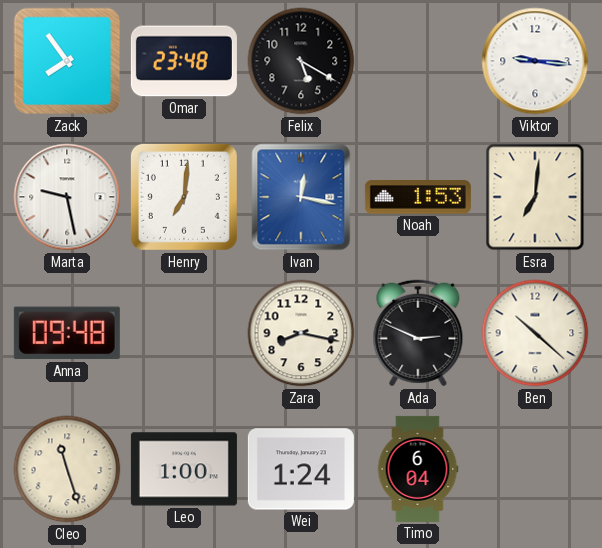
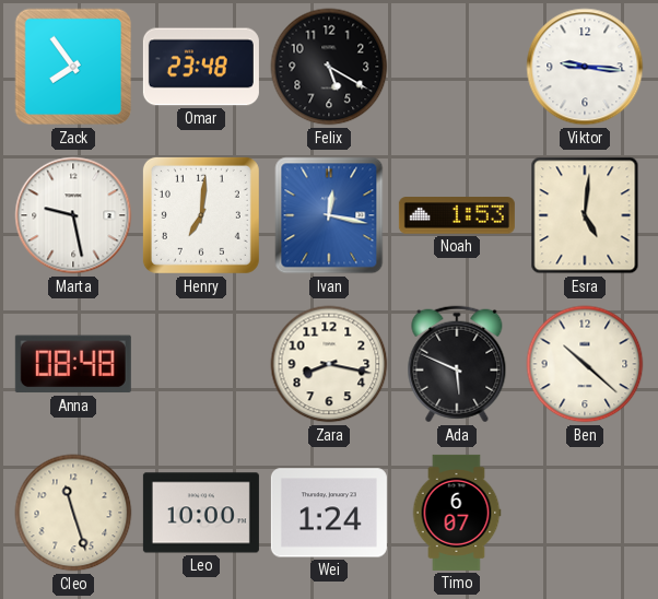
Esra: 7:01 -> 5:01 (585, 215)
Anna: 09:48 -> 08:48 (73, 364)
Ada: 2:49 -> 5:49 (457, 364)
Leo: 1:00 -> 10:00 (201, 513)
Timo: 6:04 -> 6:07 (457, 513)
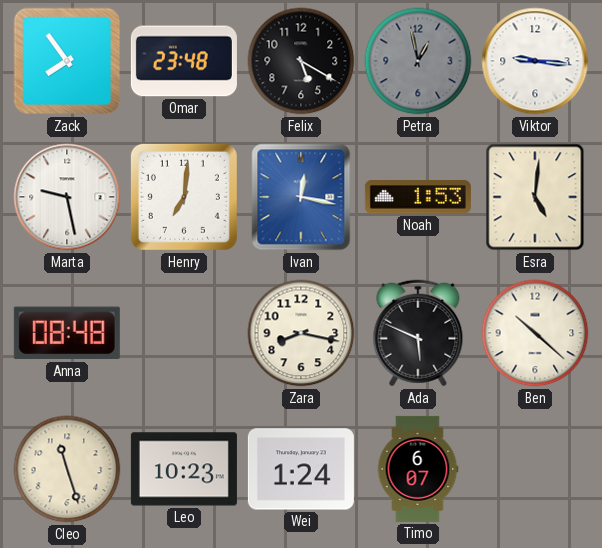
Petra: none -> 12:58 (418, 61)
Leo: 10:00 -> 10:23 (184, 469)
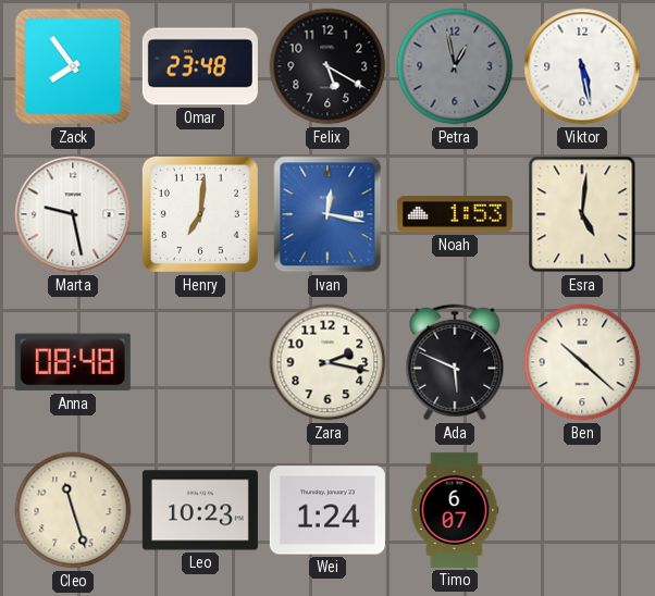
Viktor: 9:16 -> 5:28 (582, 66)
Zara: 8:17 -> 2:17 (327, 362)
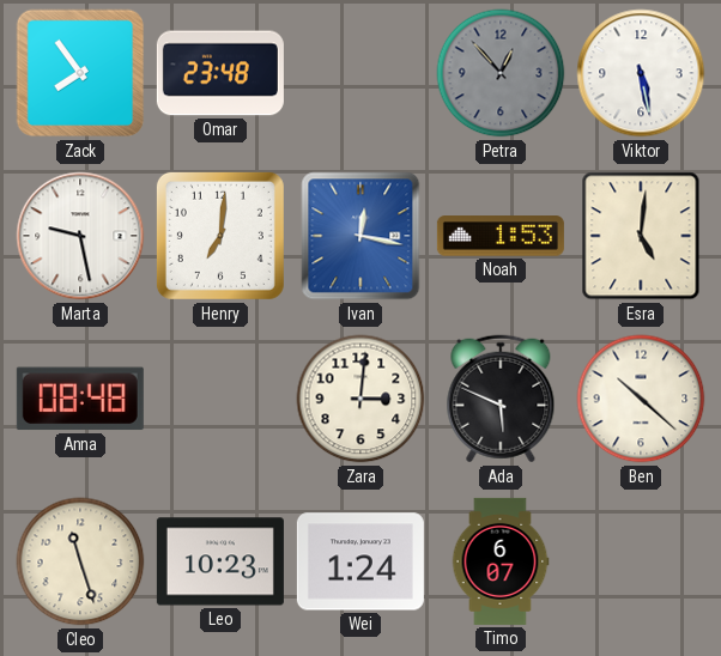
Felix: 5:20 -> none (327, 66)
Petra: 12:58 -> 12:53 (501, 73)
Zara: 2:17 -> 3:01 (360, 399)
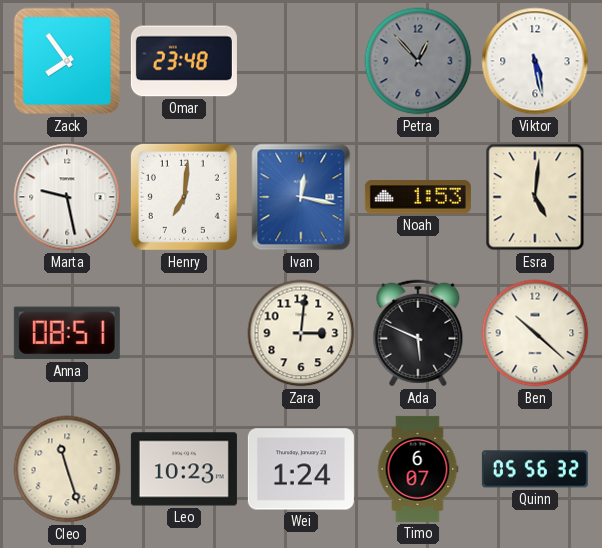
Anna: 08:48 -> 08:51 (67, 333)
Quinn: none -> 05:56 (535, 469)
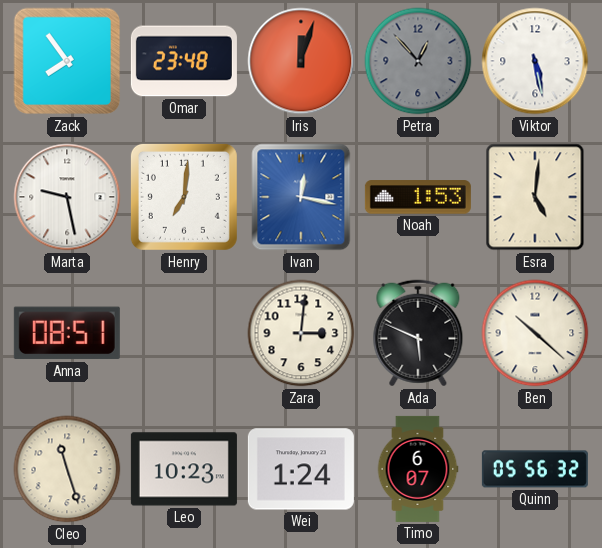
Iris: none -> 12:03 (301, 61)
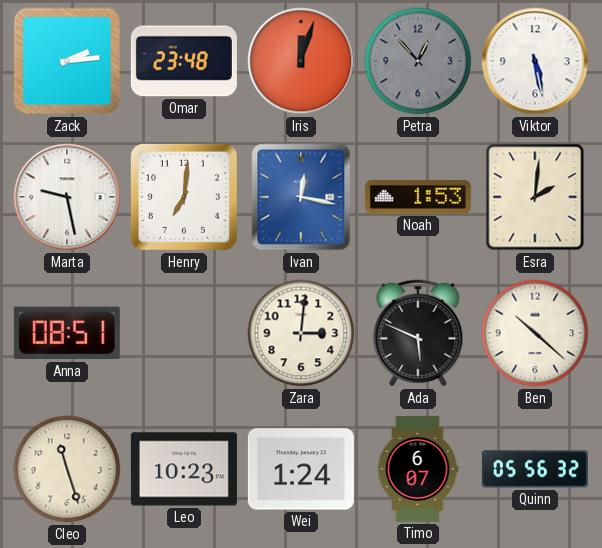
Zack: 7:54 -> 2:14 (67, 61)
Esra: 5:01 -> 2:01 (535, 197)
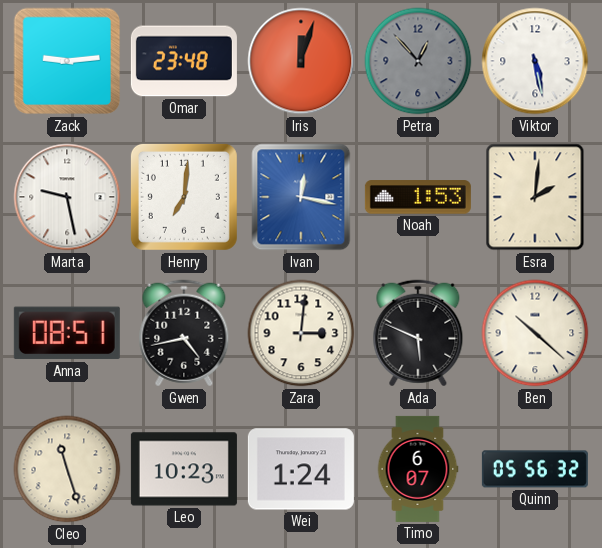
Zack: 2:14 -> 9:14 (67, 61)
Gwen: none -> 4:43 (184, 333)
